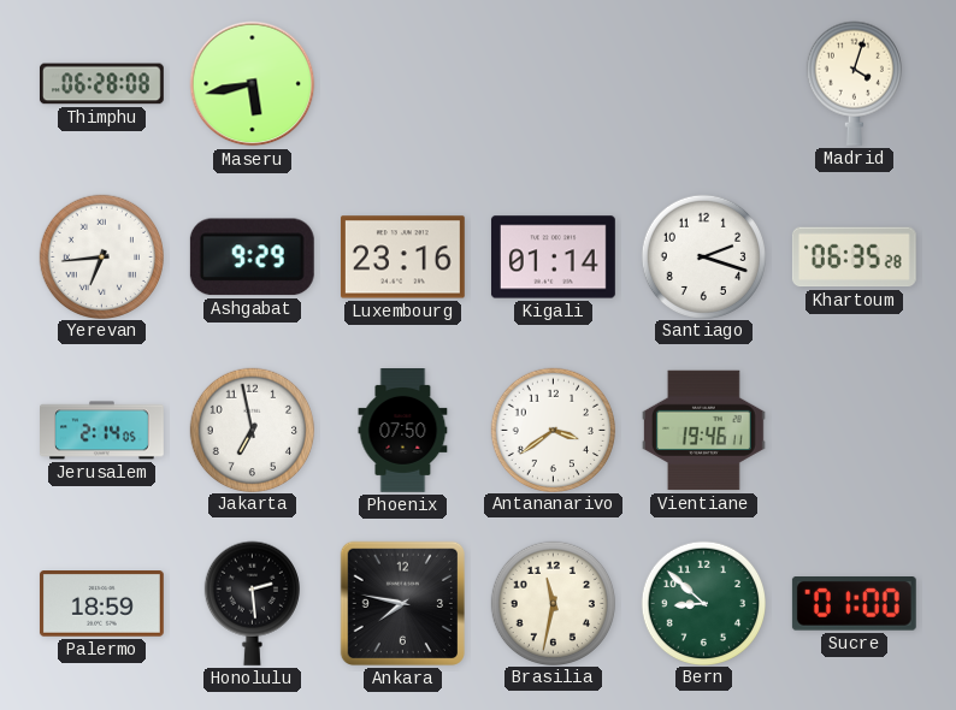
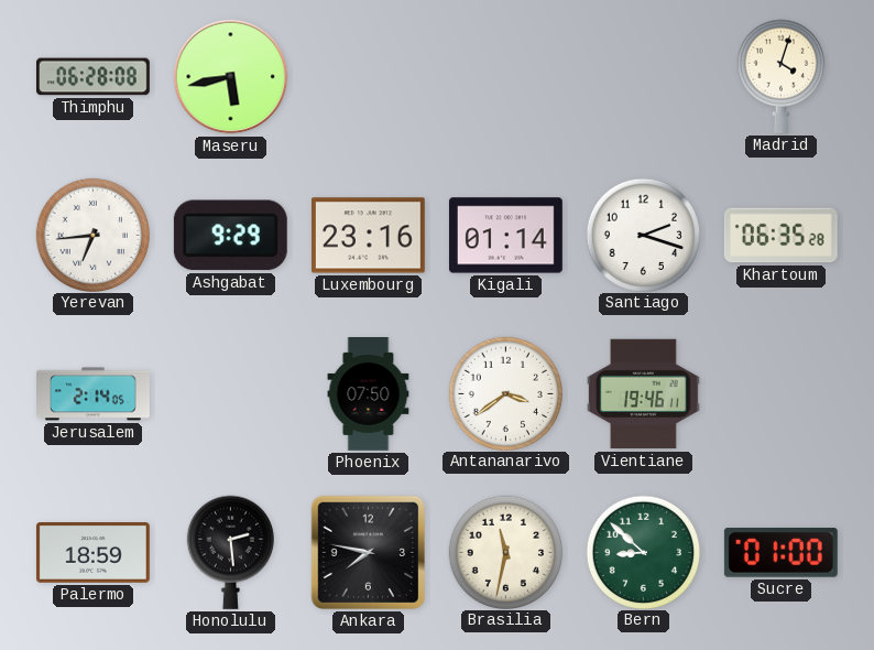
Jakarta: 6:58 -> none (252, 430)
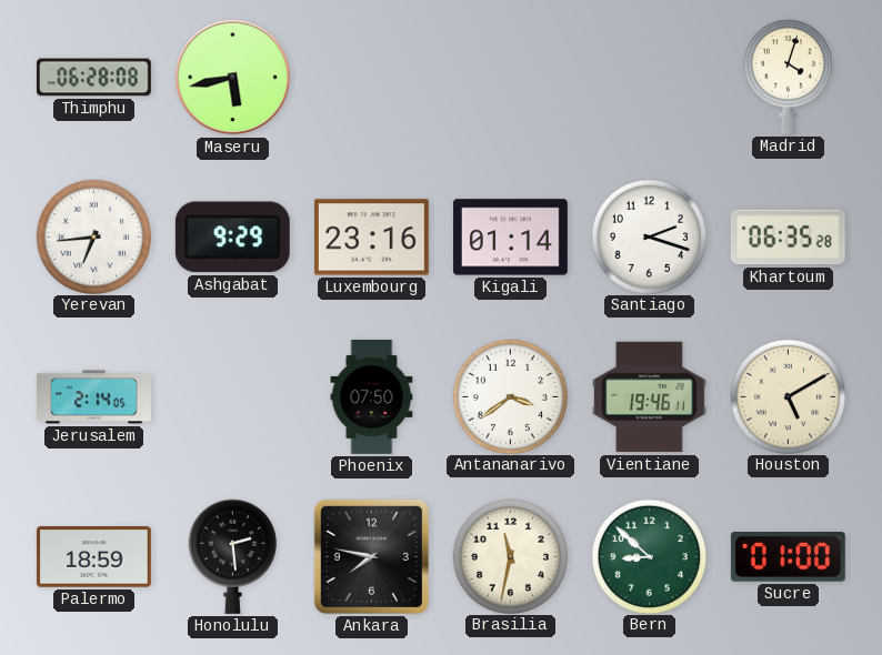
Houston: none -> 5:10 (788, 396)
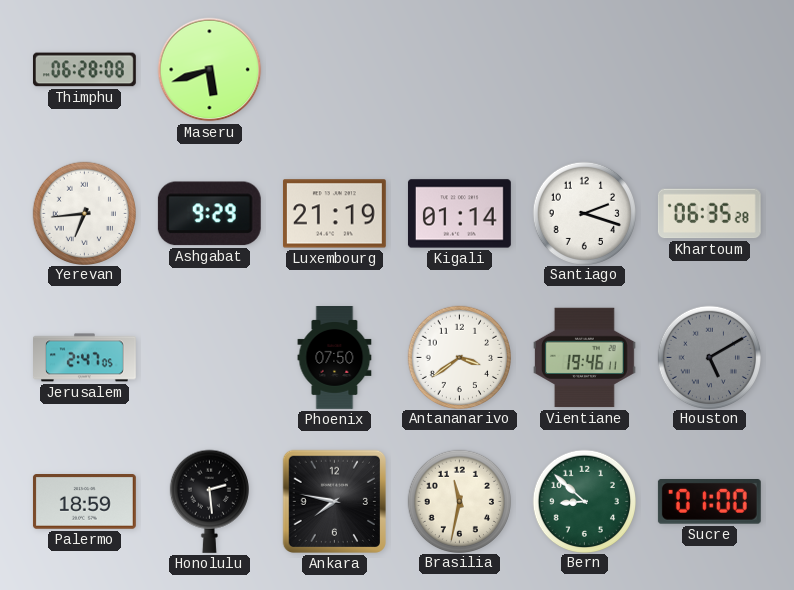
Maseru: 5:43 -> 5:42 (210, 70)
Madrid: 4:03 -> none (788, 77)
Luxembourg: 23:16 -> 21:19 (334, 214)
Jerusalem: 2:14 -> 2:47 (85, 358)
Houston dial: cream -> grey (709, 357)
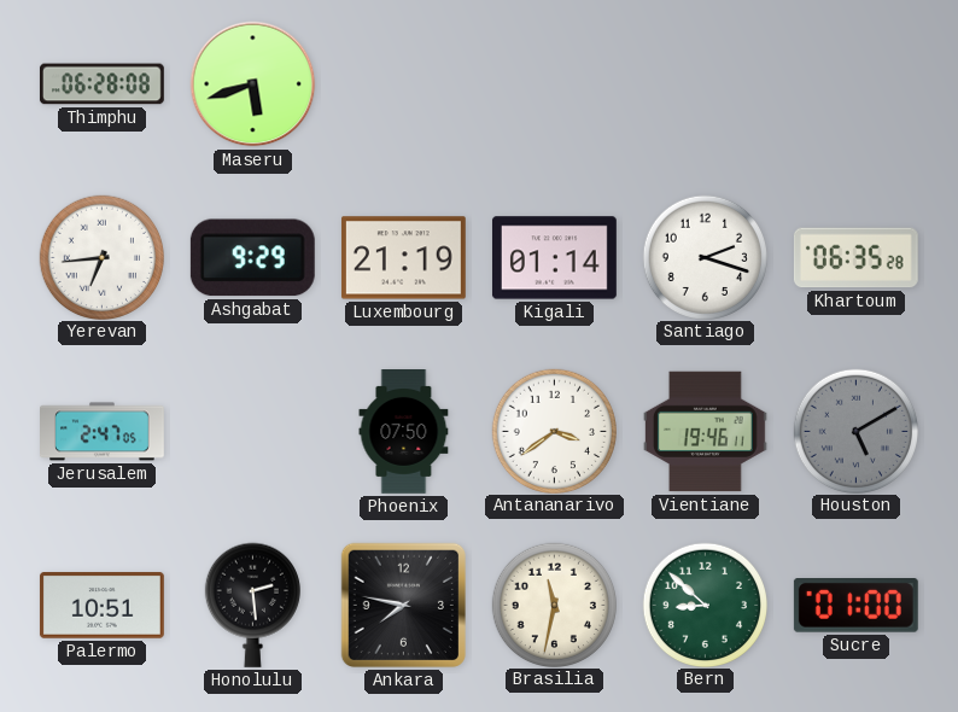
Palermo: 18:59 -> 10:51 (101, 606)
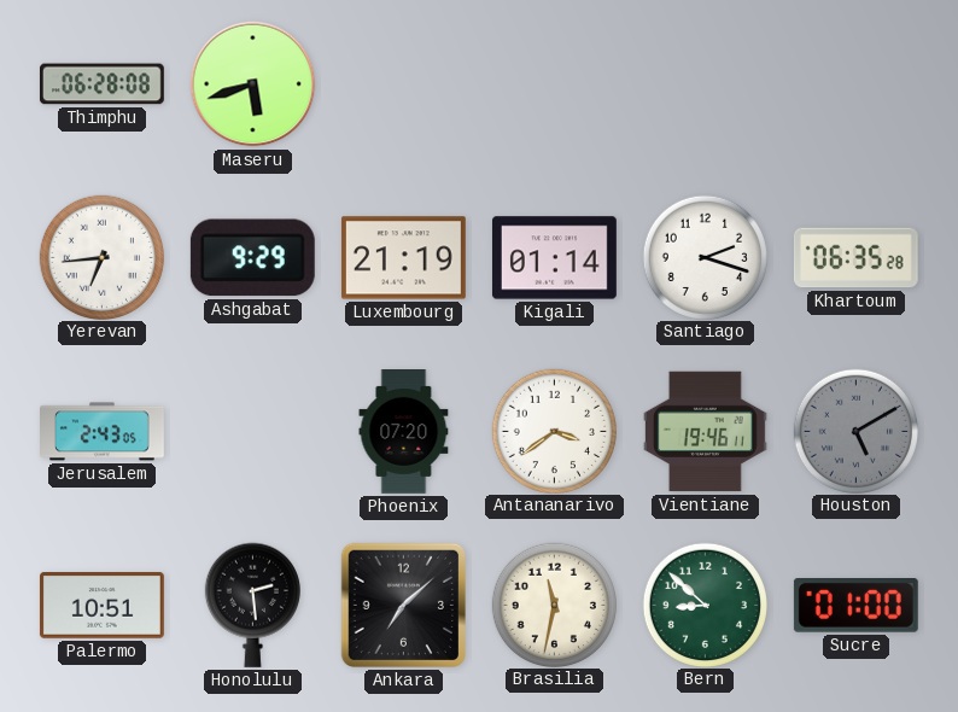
Jerusalem: 2:47 -> 2:43 (103, 432)
Phoenix: 07:50 -> 07:20 (404, 432)
Ankara: 7:47 -> 7:08 (403, 605)
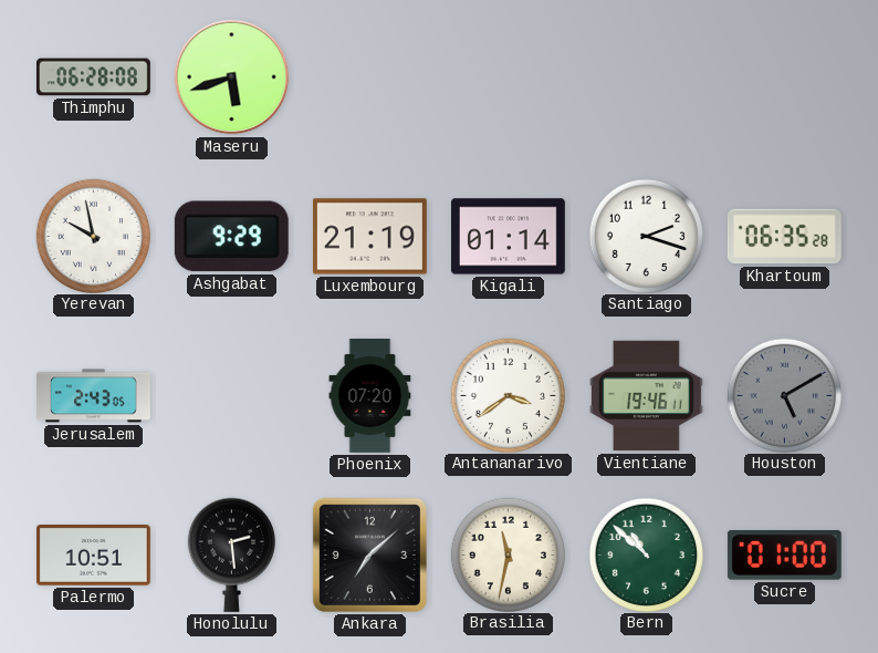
Yerevan: 6:44 -> 9:58 (93, 236)
Bern: 8:52 -> 10:52 (646, 554)
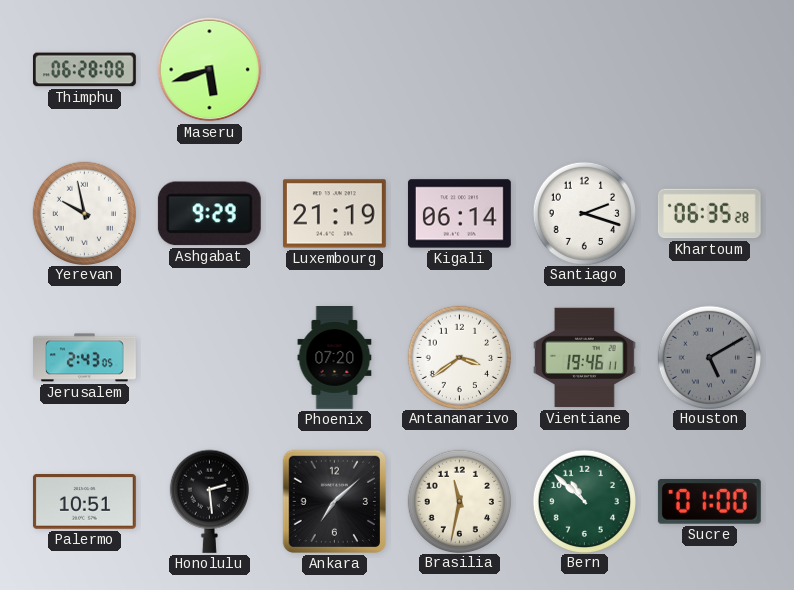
Kigali: 01:14 -> 06:14 (459, 214)
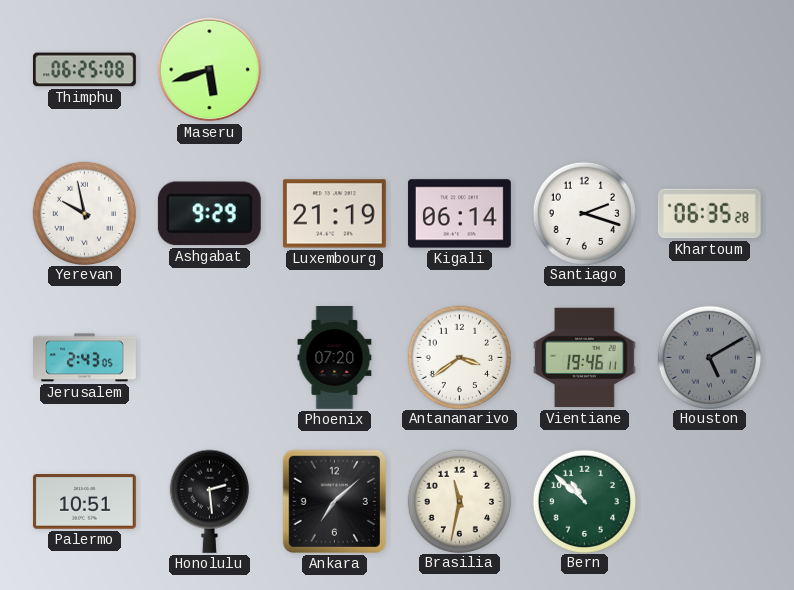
Thimphu: 06:28 -> 06:25 (84, 70)
Sucre: 01:00 -> none (709, 502)
